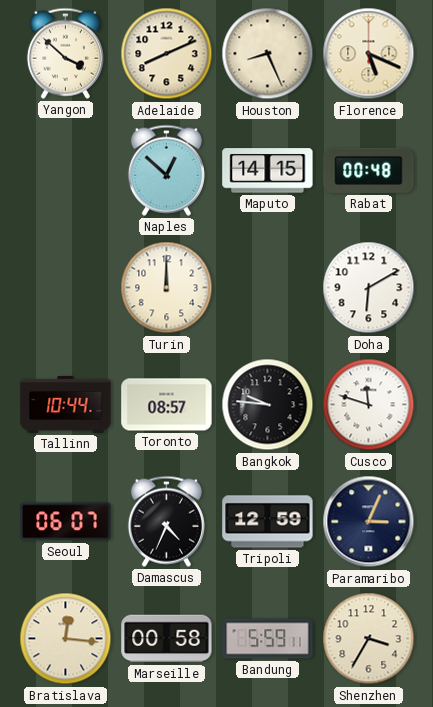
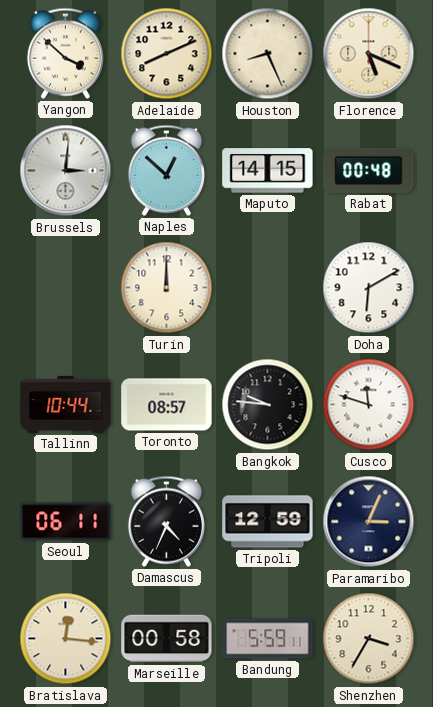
Brussels: none -> 3:01 (66, 171)
Seoul: 06:07 -> 06:11 (66, 522)
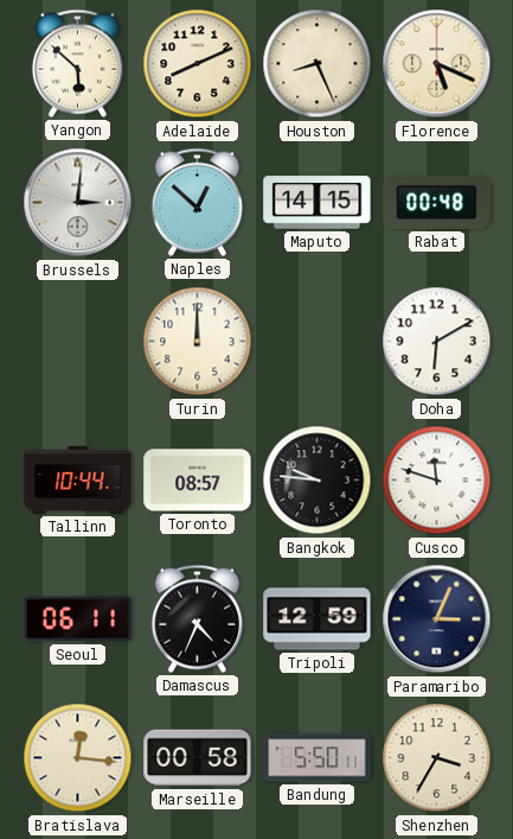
Yangon: 3:52 -> 5:52 (77, 63)
Bandung: 5:59 -> 5:50 (318, 758)
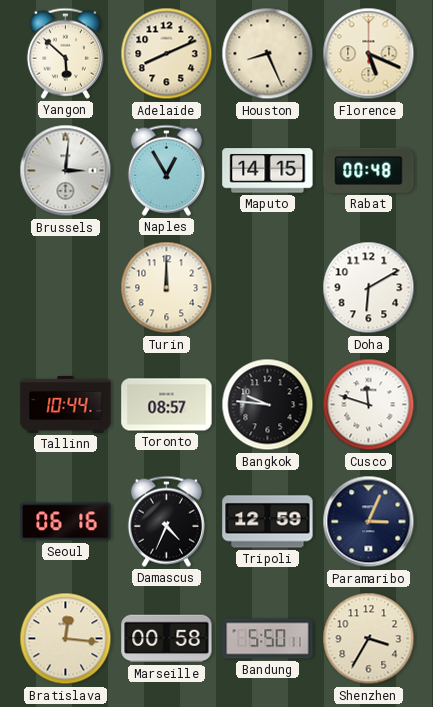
Naples: 12:52 -> 12:55 (166, 170)
Seoul: 06:11 -> 06:16 (66, 522)
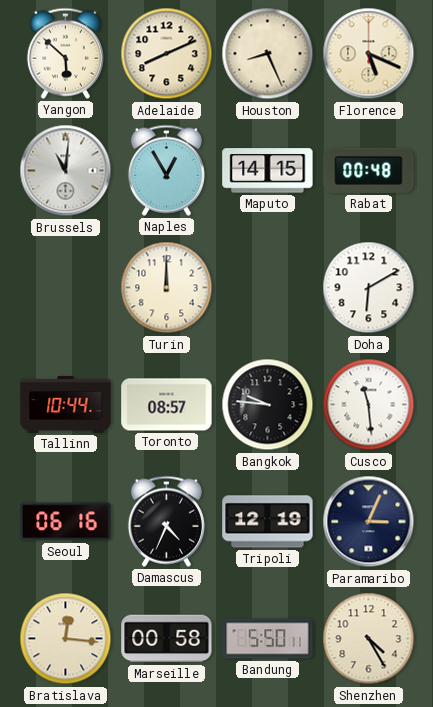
Brussels: 3:01 -> 11:01 (66, 171)
Cusco: 11:48 -> 11:29 (369, 405)
Tripoli: 12:59 -> 12:19 (268, 522)
Shenzhen: 3:35 -> 4:25 (369, 639)
